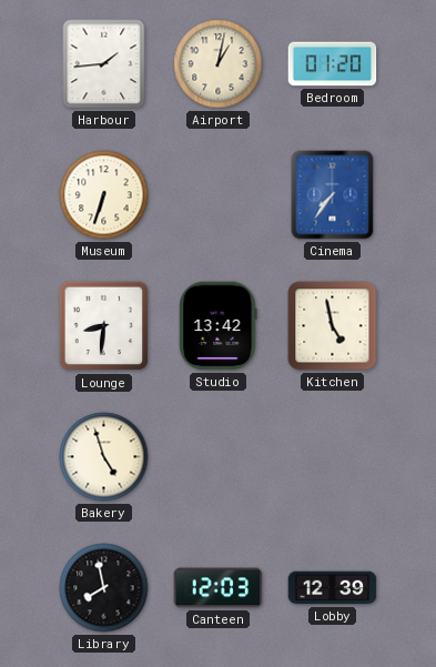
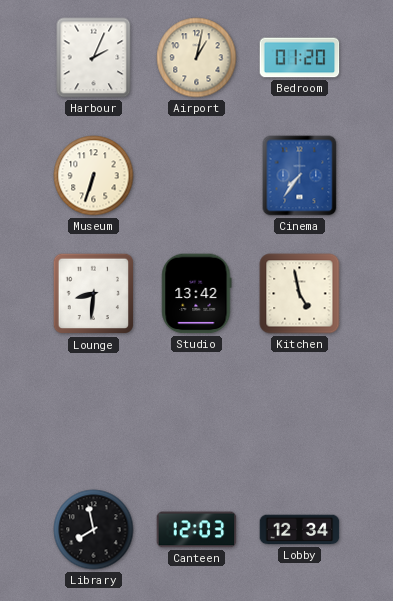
Harbour: 1:44 -> 2:04 (94, 58)
Bakery: 4:57 -> none (104, 457)
Lobby: 12:39 -> 12:34 (300, 530)
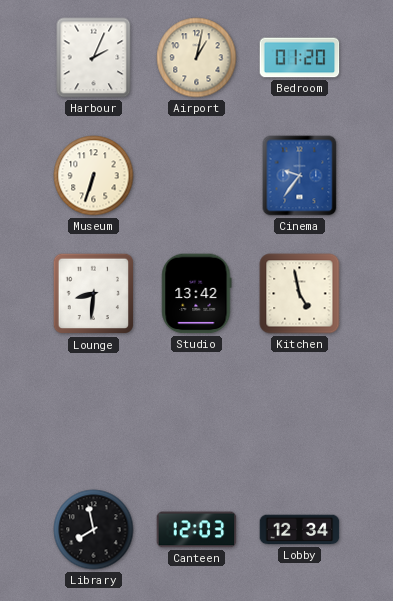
Cinema: 7:36 -> 9:36 (300, 176)
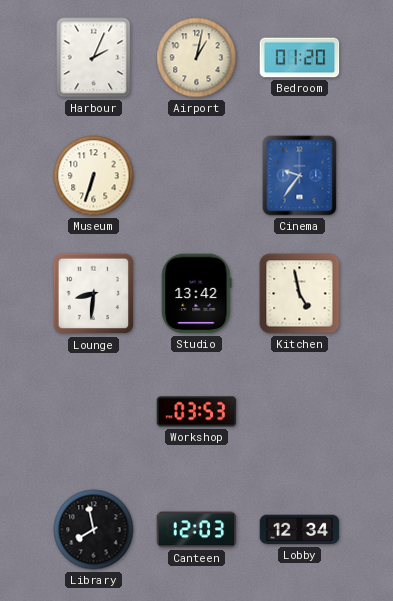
Workshop: none -> 03:53 (197, 412)
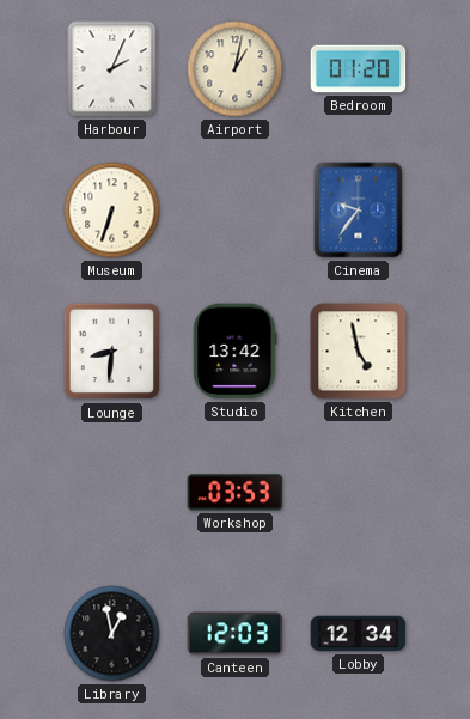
Library: 7:58 -> 12:58 (112, 634)
